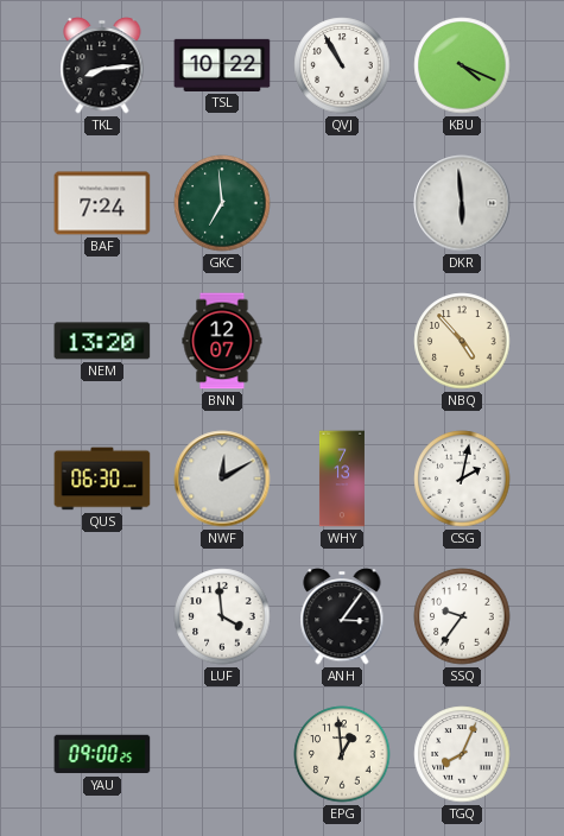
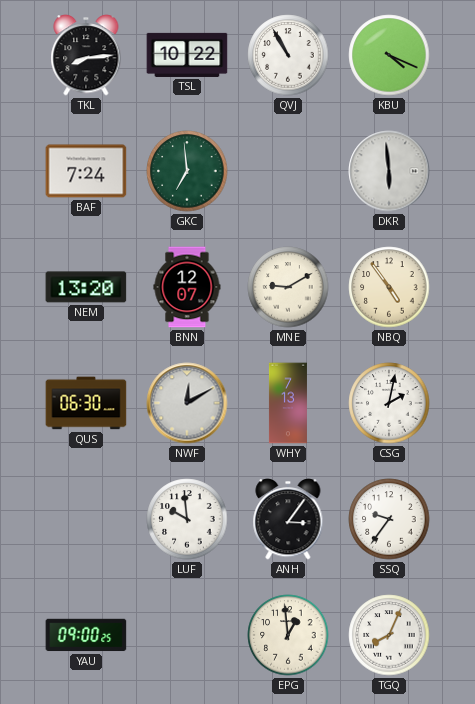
MNE: none -> 9:10 (288, 287)
NBQ: 4:53 -> 4:54 (389, 287)
LUF: 3:59 -> 9:59 (187, 519)
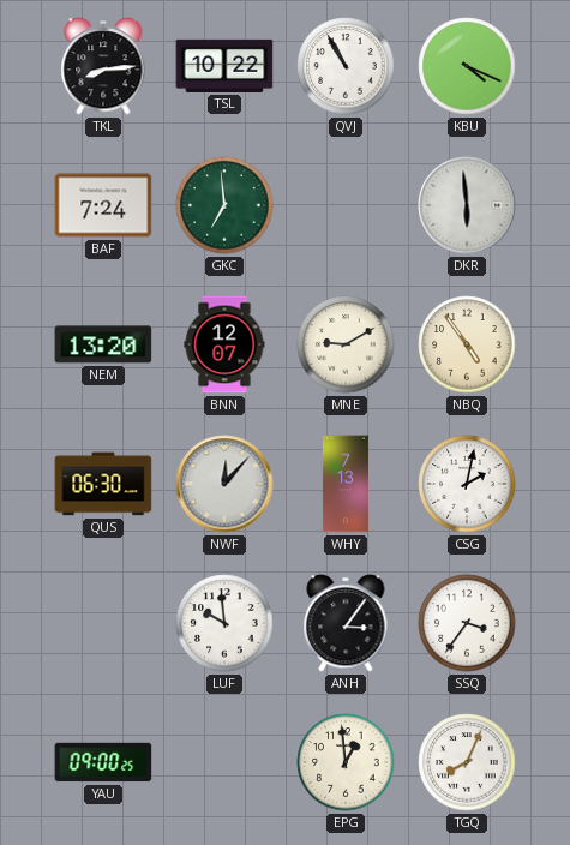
NWF: 12:10 -> 12:07 (224, 484)
SSQ: 9:36 -> 3:36 (467, 623)
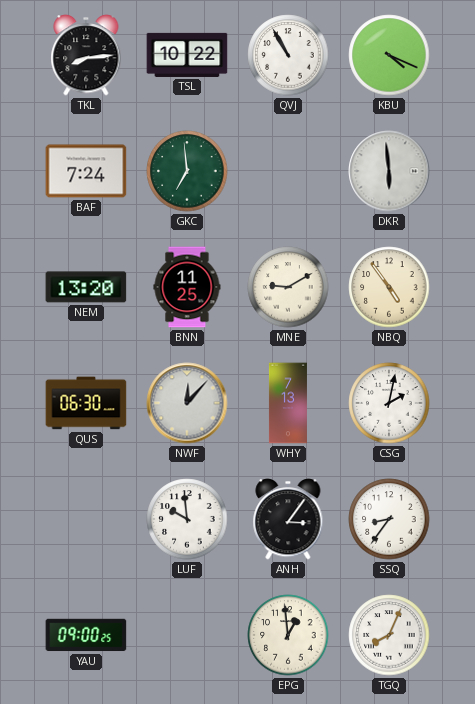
BNN: 12:07 -> 11:25 (187, 287)
SSQ: 3:36 -> 8:36 (389, 519)
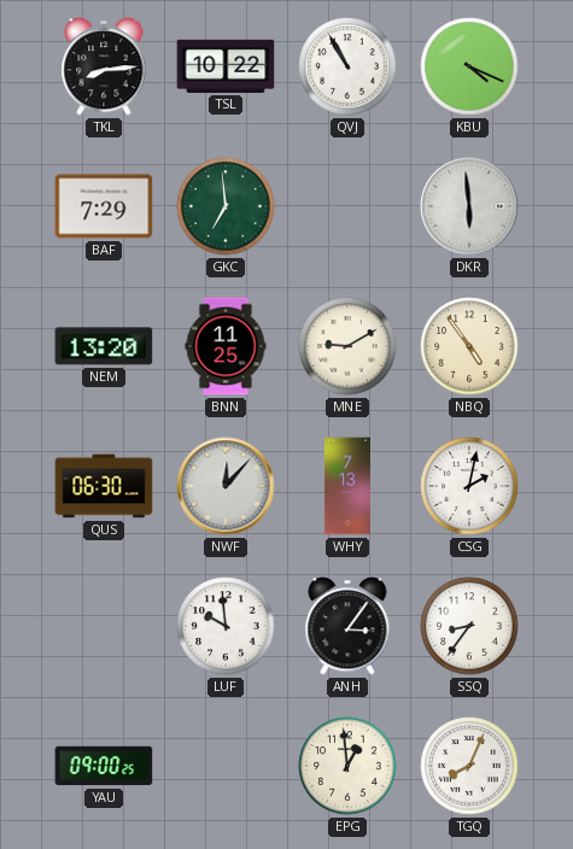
BAF: 7:24 -> 7:29 (104, 206)
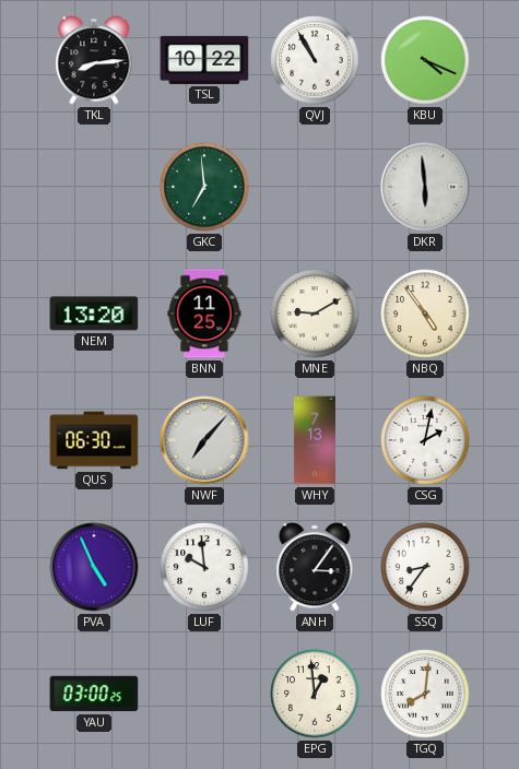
BAF: 7:29 -> none (104, 206)
NWF: 12:07 -> 7:07 (204, 440)
PVA: none -> 4:56 (94, 567)
YAU: 09:00 -> 03:00 (94, 694)
TGQ: 8:04 -> 8:01 (425, 694)
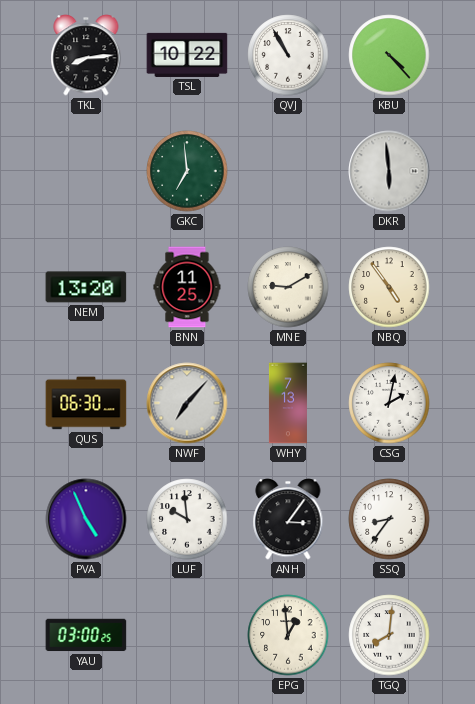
KBU: 4:19 -> 4:23 (389, 55)
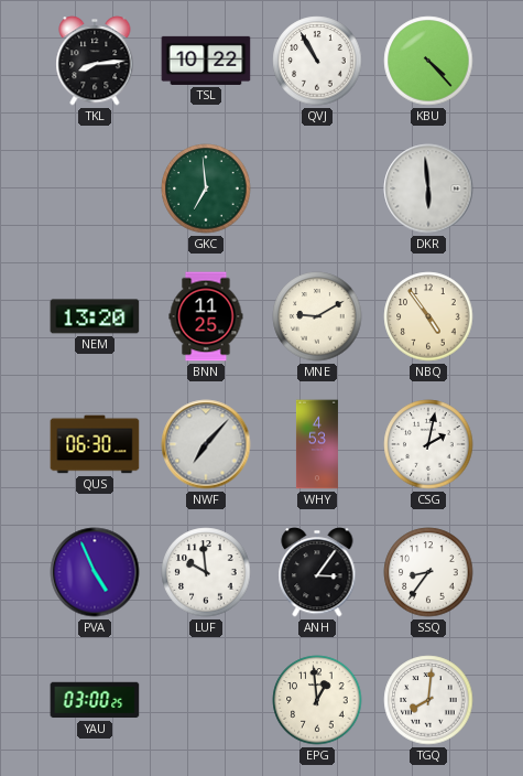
WHY: 7:13 -> 4:53 (317, 444)
